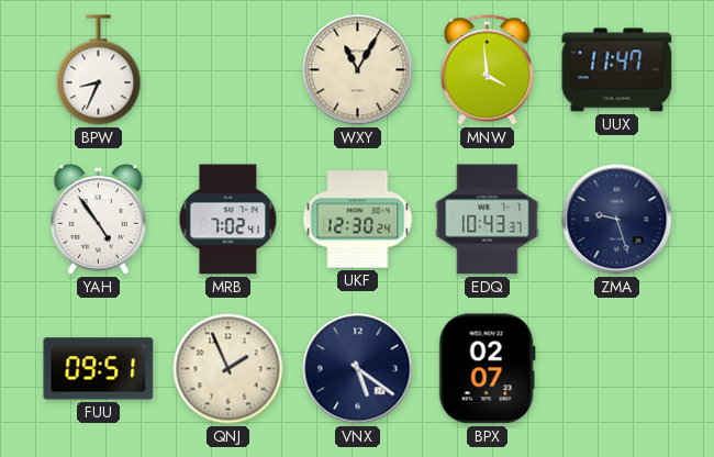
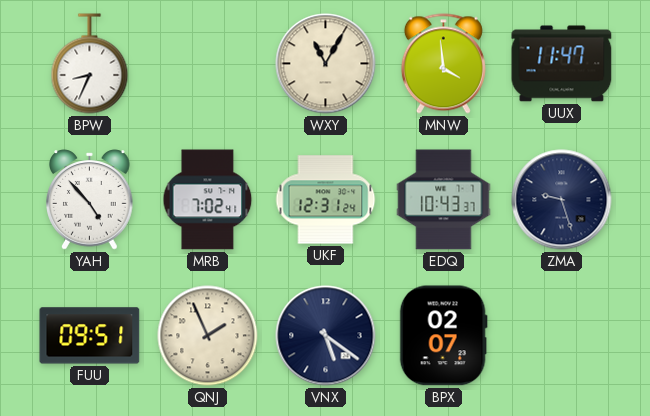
YAH: 4:54 -> 4:53 (90, 200)
UKF: 12:30 -> 12:31 (326, 200)
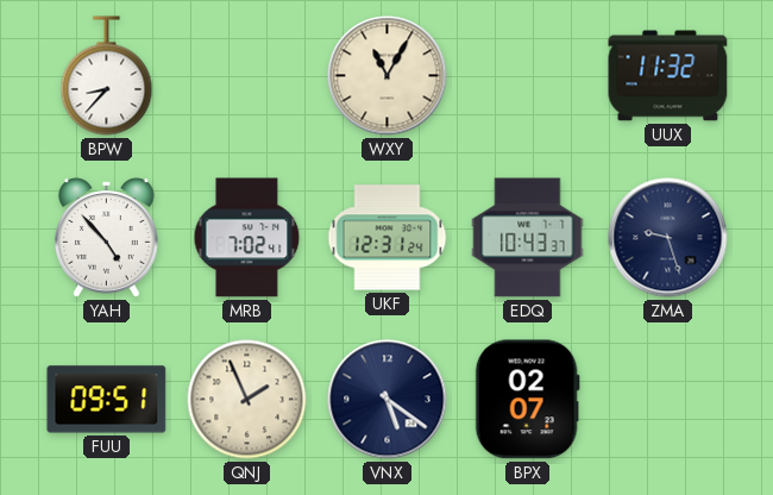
BPW: 8:34 -> 8:37 (107, 76)
MNW: 3:59 -> none (443, 64)
UUX: 11:47 -> 11:32 (668, 76)
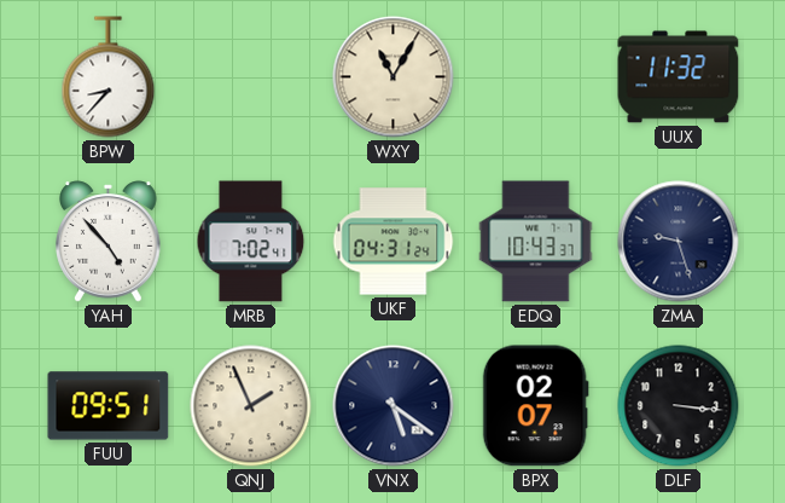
UKF: 12:31 -> 04:31 (394, 242)
DLF: none -> 3:16 (679, 406)
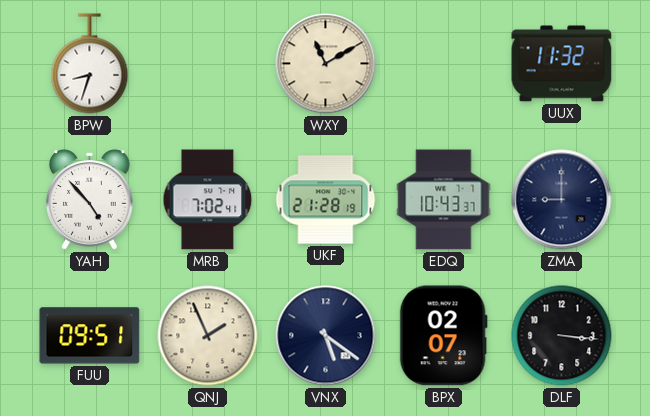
BPW: 8:37 -> 8:33 (90, 64)
WXY: 11:05 -> 11:10 (326, 64)
UKF: 04:31 -> 21:28 (326, 200)
ZMA: 9:27 -> 9:00 (562, 200)
